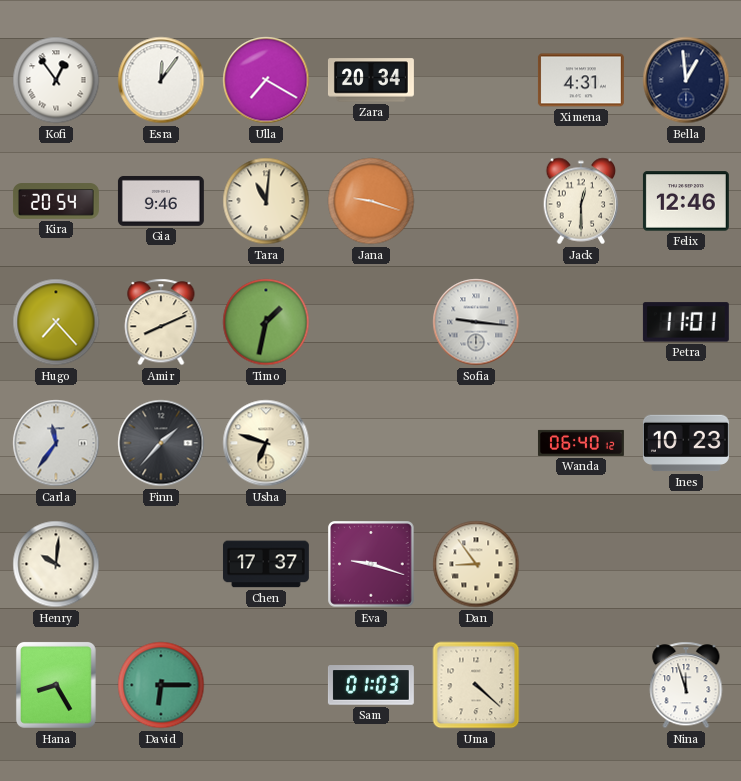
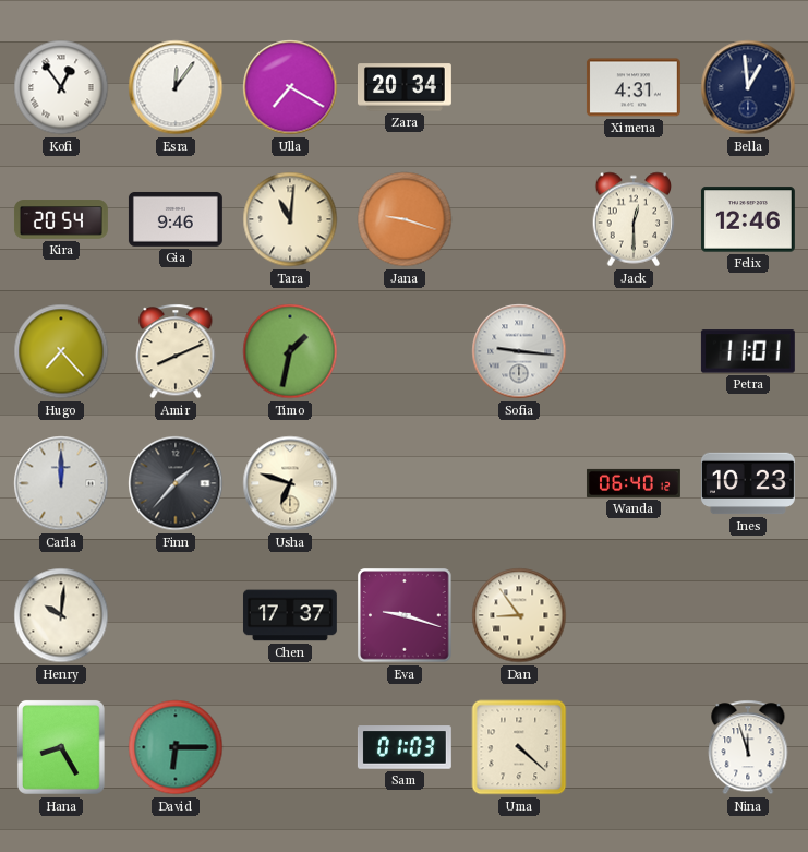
Carla: 11:36 -> 12:00 (61, 483)
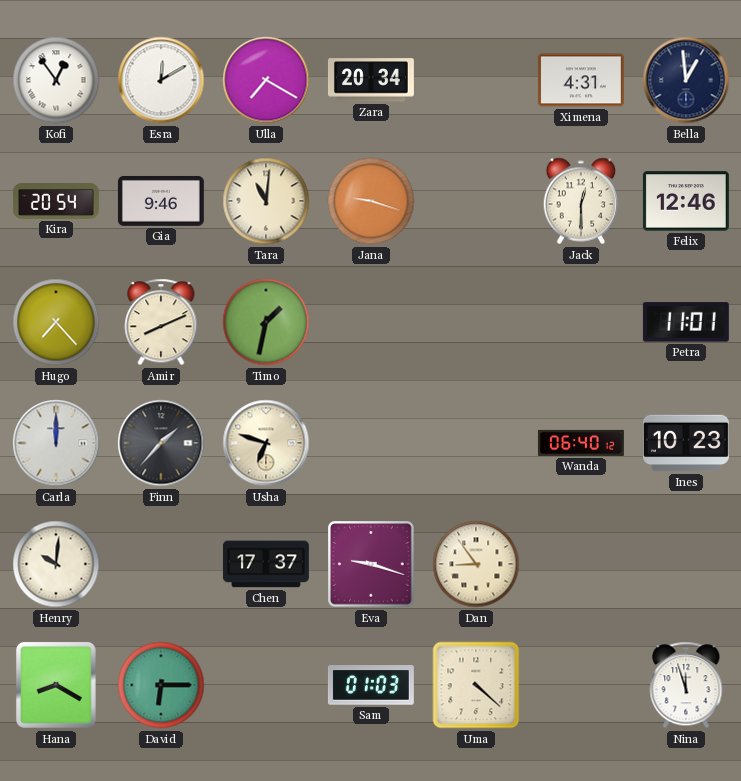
Esra: 12:06 -> 12:10 (161, 80)
Sofia: 9:16 -> none (519, 351)
Hana: 8:25 -> 8:20 (56, 685)
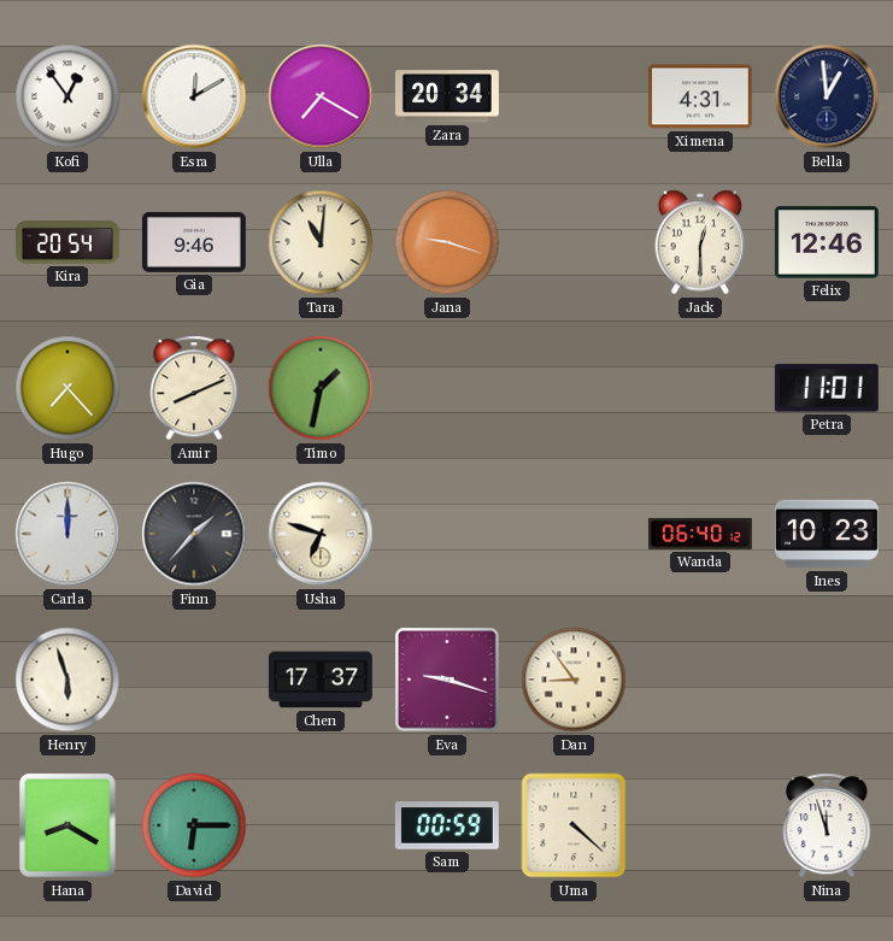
Henry: 10:01 -> 5:57 (67, 680)
Sam: 01:03 -> 00:59 (447, 825)
